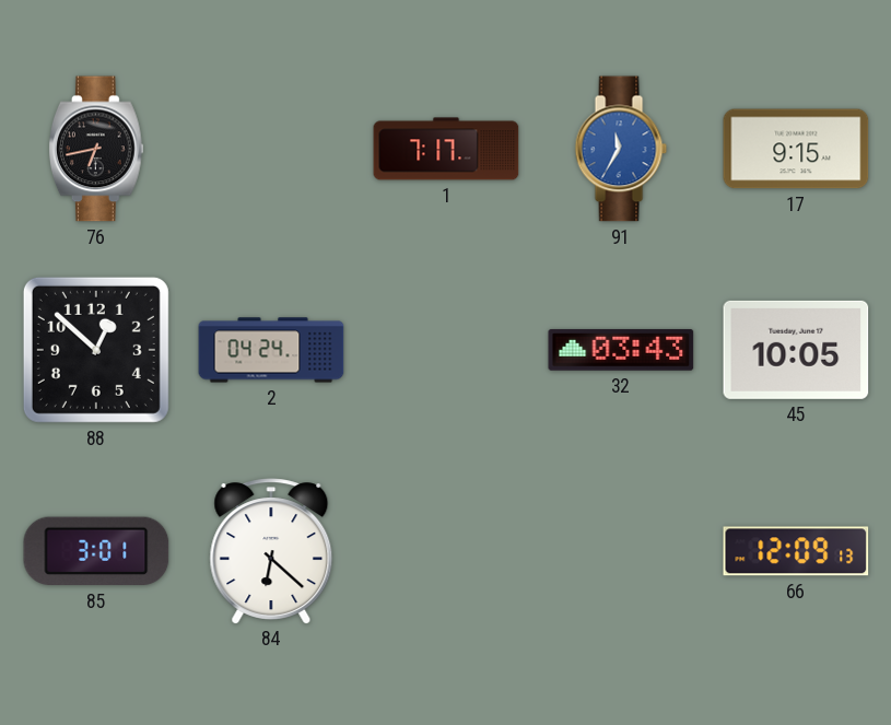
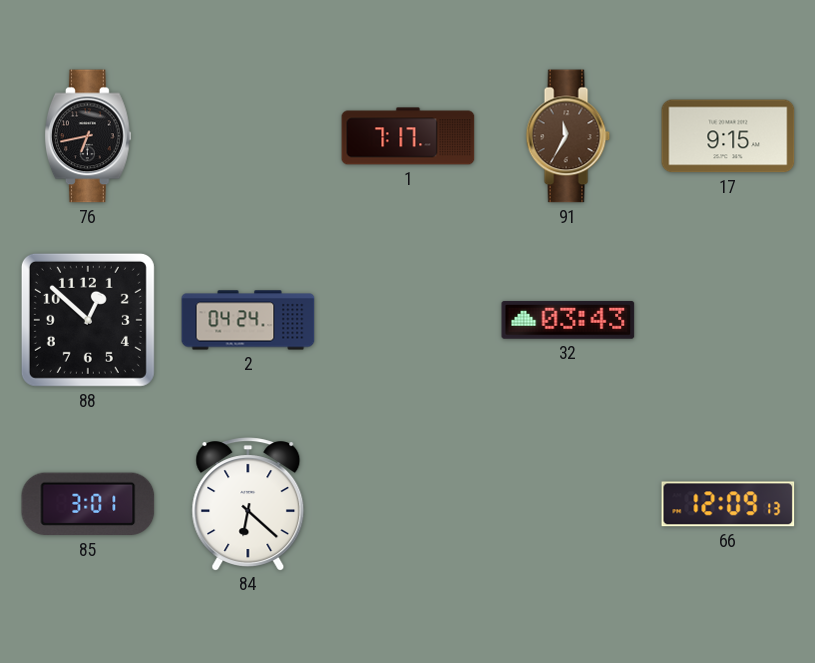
91 dial: blue -> brown (568, 136)
45: 10:05 -> none (796, 350)
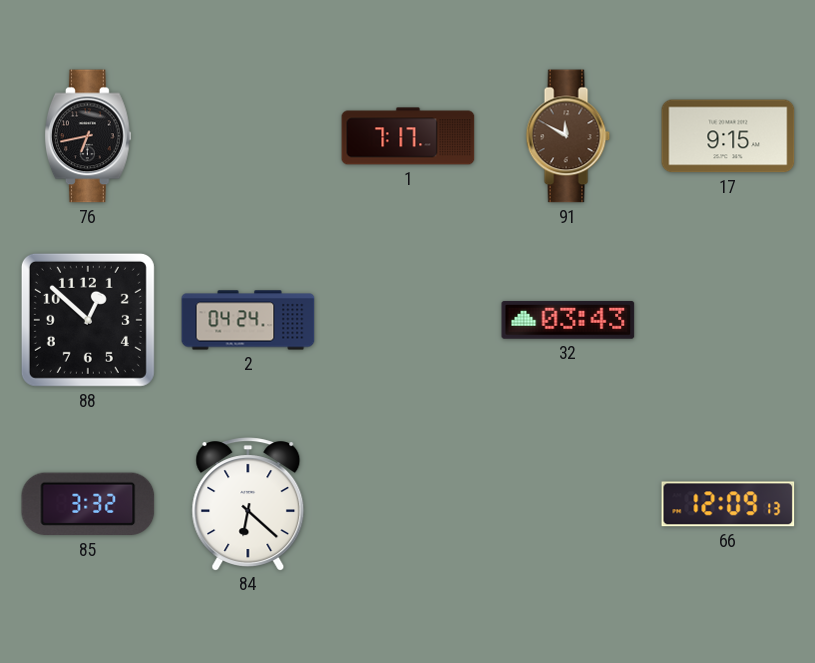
91: 11:35 -> 11:50 (568, 136)
85: 3:01 -> 3:32 (88, 504)
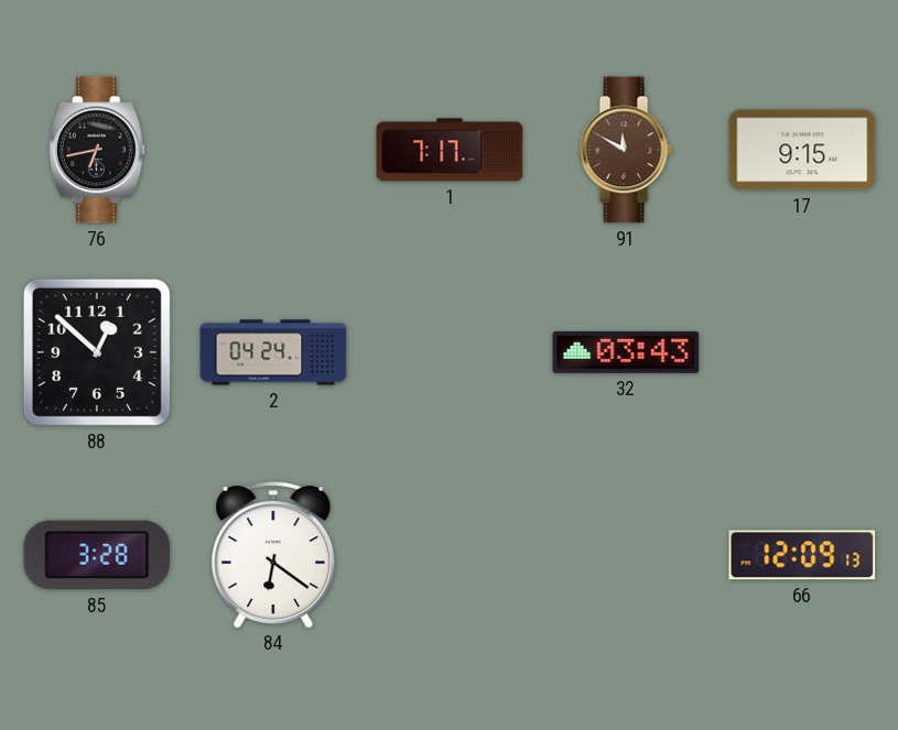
85: 3:32 -> 3:28 (97, 555)
84: 6:22 -> 6:21 (273, 555)
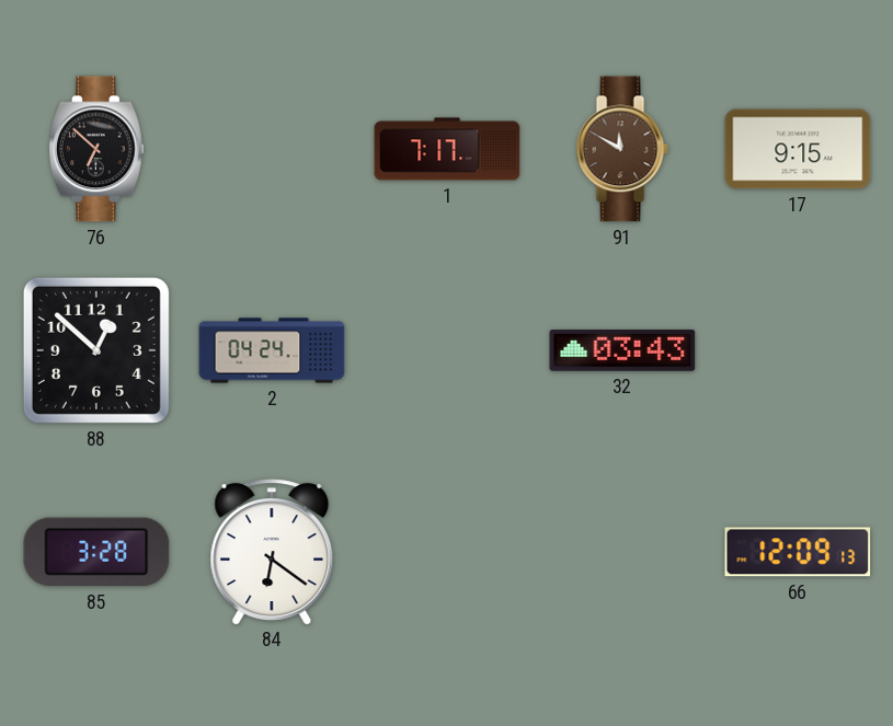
76: 6:43 -> 6:52 (96, 149)
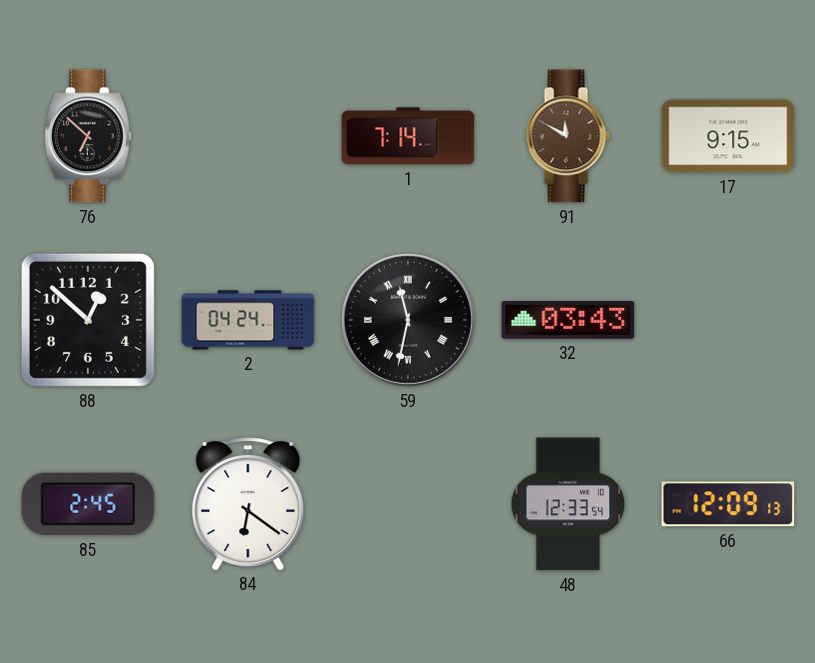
1: 7:17 -> 7:14 (408, 136)
59: none -> 11:32 (408, 320)
85: 3:28 -> 2:45 (88, 504)
48: none -> 12:33 (568, 504)
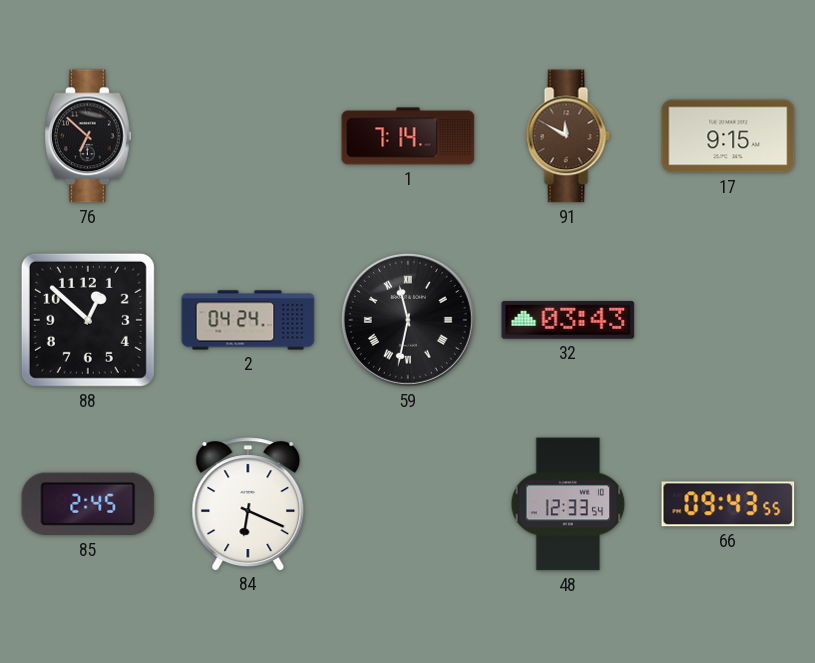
84: 6:21 -> 6:19 (248, 504)
66: 12:09 -> 09:43 (728, 504)
